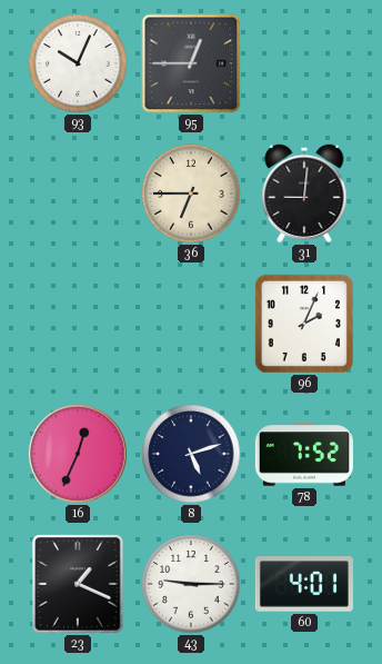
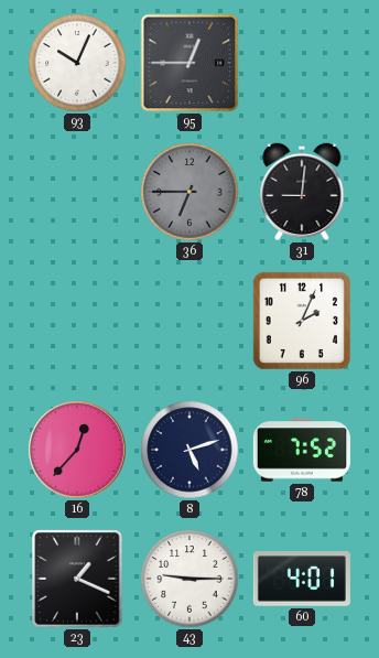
36 dial: cream -> grey (189, 192)
16: 12:34 -> 12:37 (77, 450)
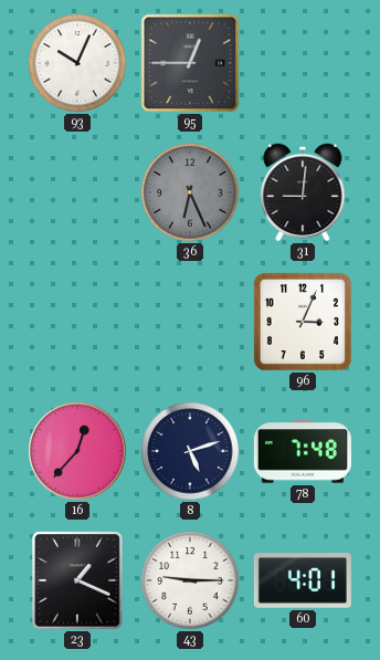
36: 6:45 -> 6:26 (190, 192)
96: 2:04 -> 3:04 (303, 322)
78: 7:52 -> 7:48 (303, 451)
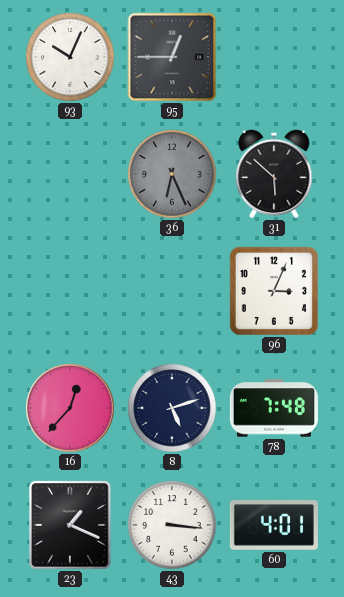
31: 9:01 -> 5:52 (274, 174)
43: 9:15 -> 3:16 (172, 525)
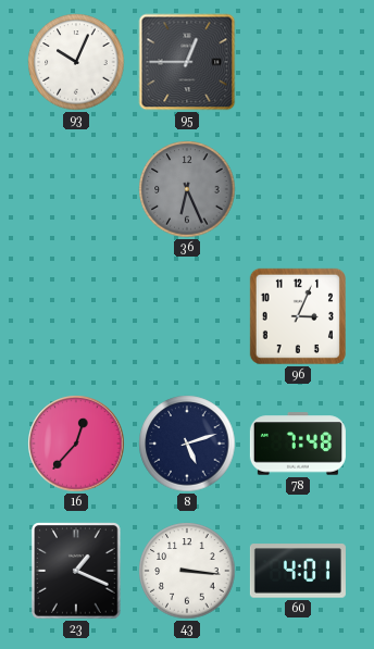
31: 5:52 -> none (274, 174)
